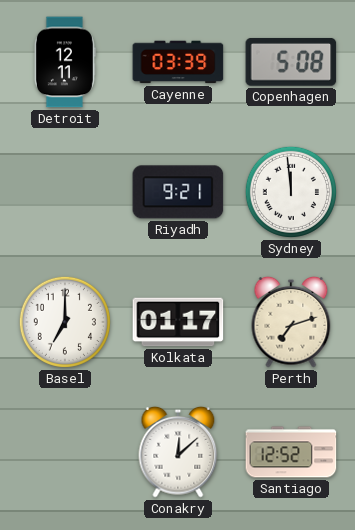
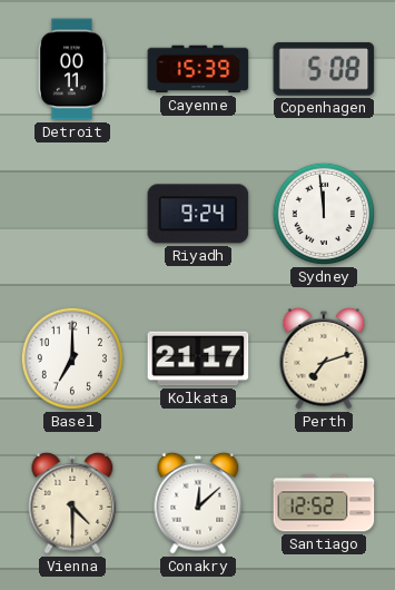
Detroit: 12:11 -> 00:11 (72, 69)
Cayenne: 03:39 -> 15:39 (198, 69)
Riyadh: 9:21 -> 9:24 (198, 214)
Kolkata: 01:17 -> 21:17 (198, 358)
Vienna: none -> 4:30 (72, 503)
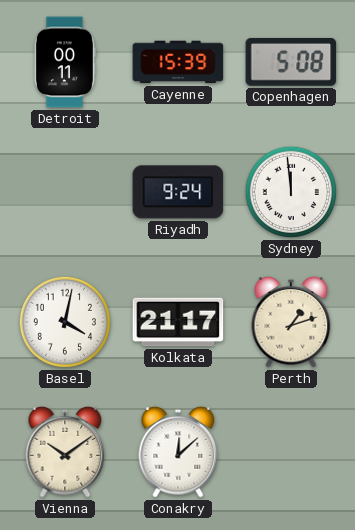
Basel: 7:00 -> 4:02 (65, 322)
Perth: 7:12 -> 1:12 (291, 322)
Vienna: 4:30 -> 10:09 (65, 452)
Santiago: 12:52 -> none (324, 503)
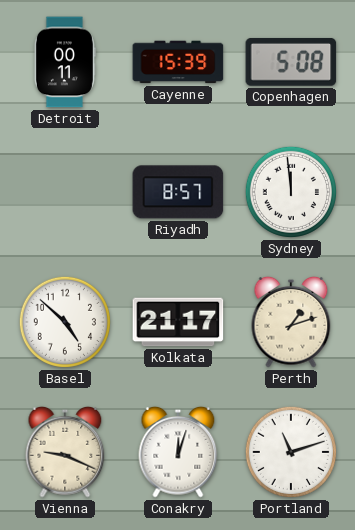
Riyadh: 9:24 -> 8:57 (178, 192)
Basel: 4:02 -> 4:52 (65, 322)
Vienna: 10:09 -> 9:19 (65, 452)
Conakry: 12:08 -> 12:03 (178, 452)
Portland: none -> 11:12 (291, 452)
